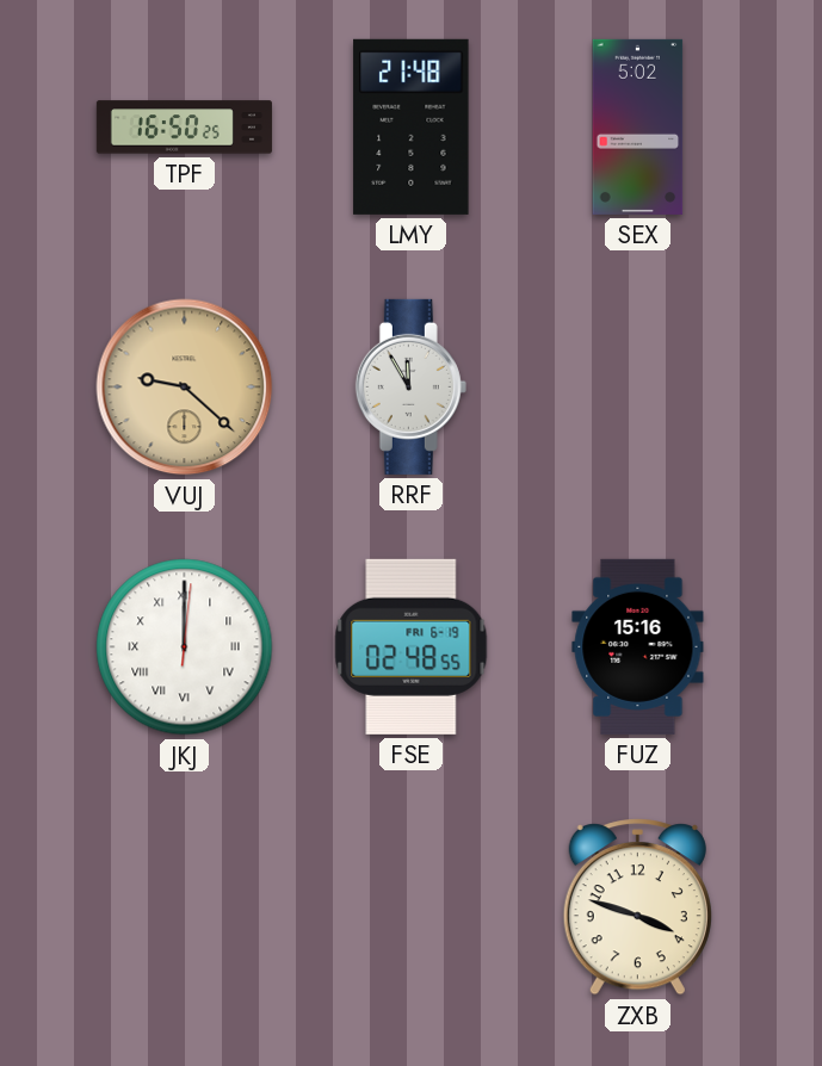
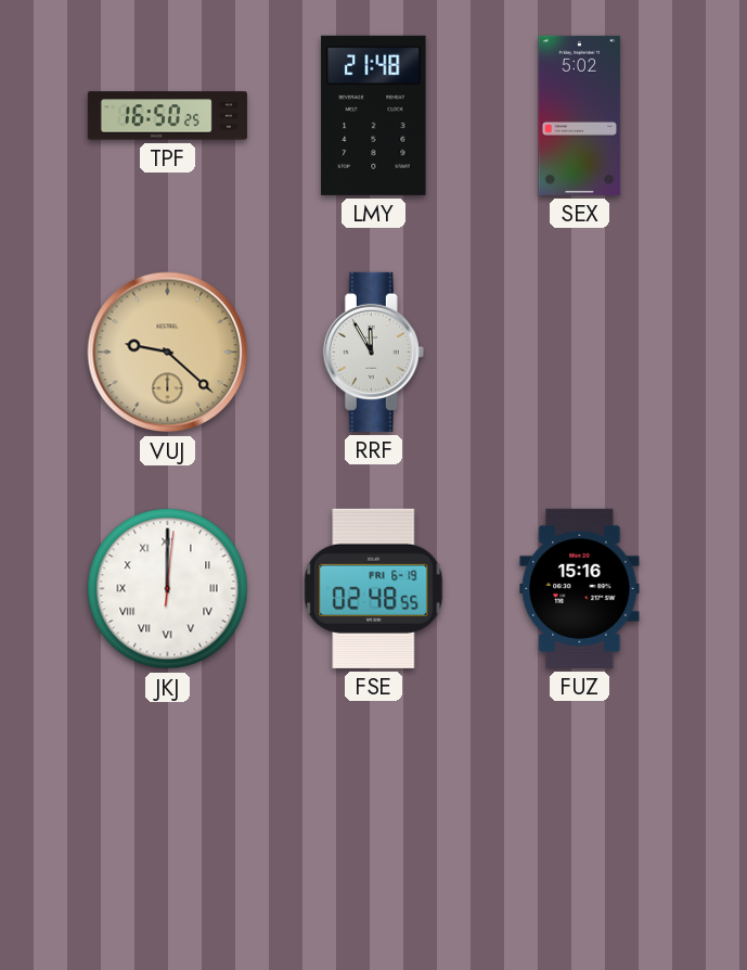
ZXB: 3:48 -> none (637, 907)
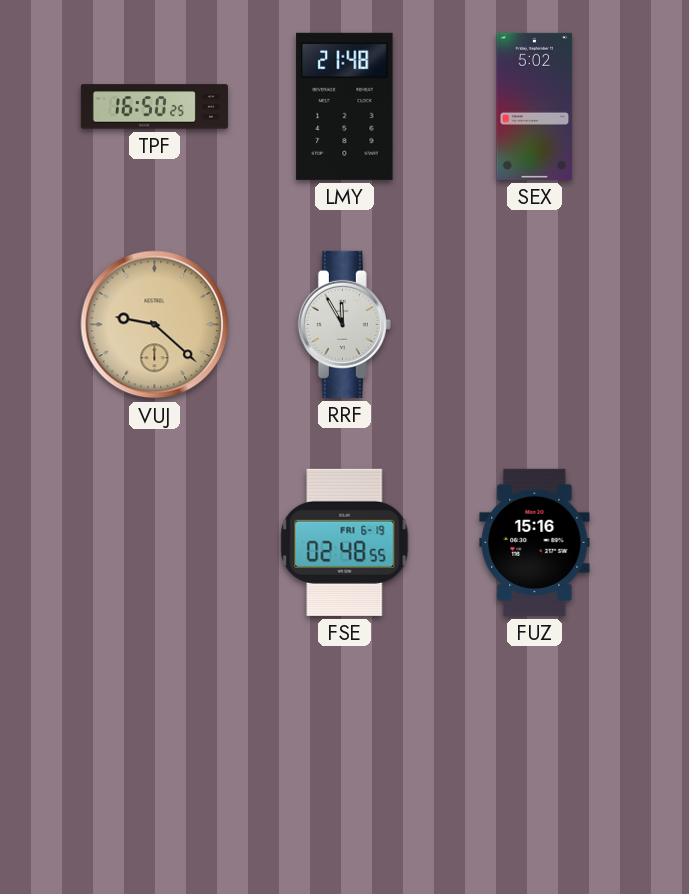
JKJ: 12:00 -> none (168, 589)
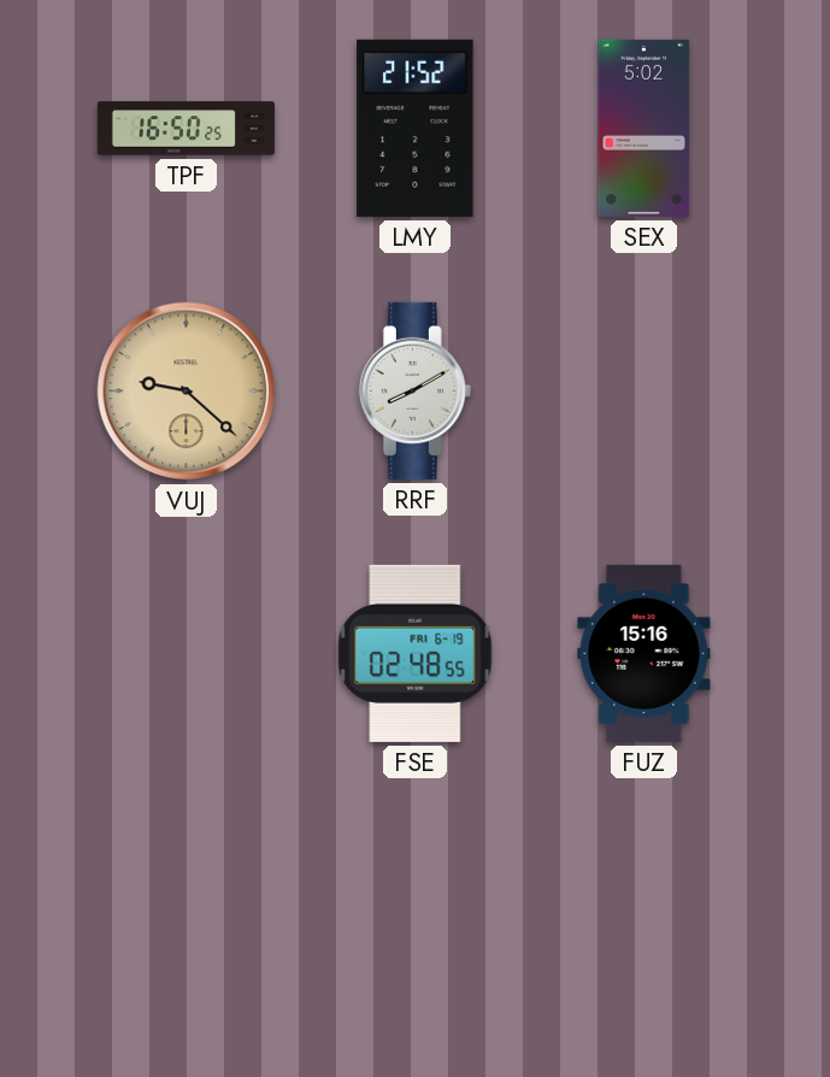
LMY: 21:48 -> 21:52 (416, 128)
RRF: 11:55 -> 8:10 (414, 390)
